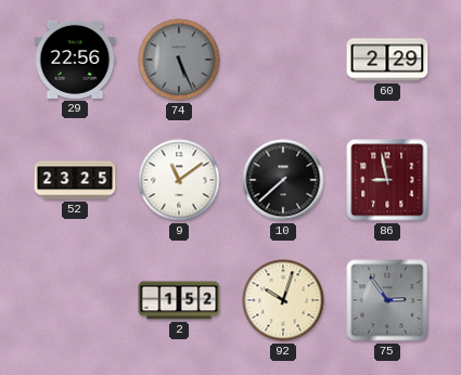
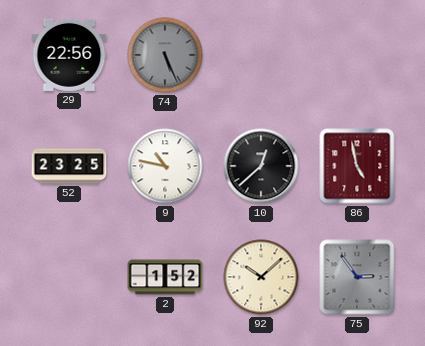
60: 2:29 -> none (387, 60)
9: 11:09 -> 10:47 (165, 166)
10: 7:38 -> 12:38 (261, 166)
86: 8:58 -> 4:58 (357, 166)
92: 10:03 -> 10:08 (261, 277)
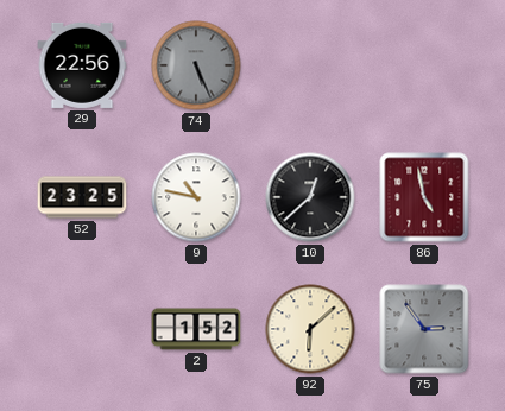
92: 10:08 -> 6:08 (310, 329)
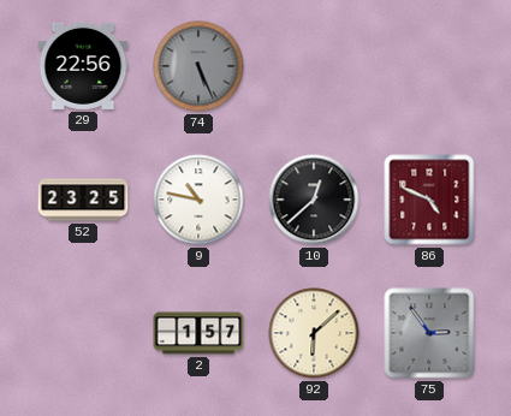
86: 4:58 -> 4:49 (429, 200)
2: 1:52 -> 1:57 (198, 333)
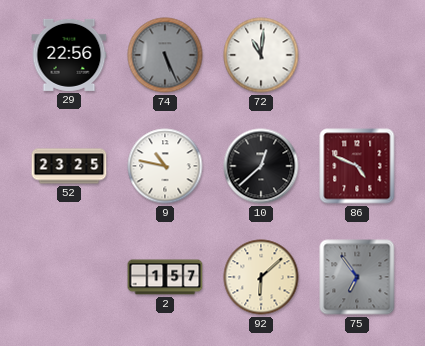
72: none -> 11:01 (261, 55)
75: 2:54 -> 6:54 (357, 277)
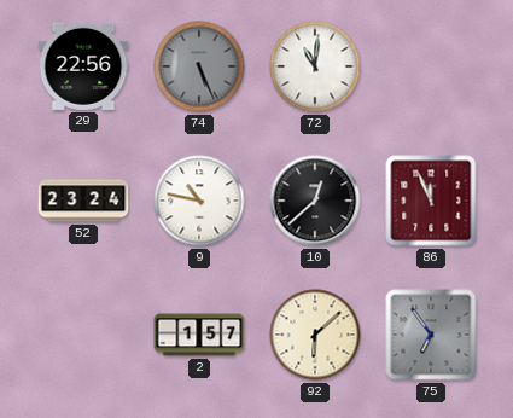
52: 23:25 -> 23:24 (83, 201)
86: 4:49 -> 11:56 (431, 201)
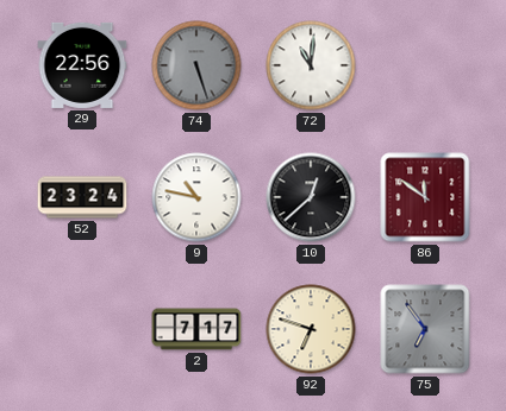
74: 5:26 -> 5:27 (196, 65)
86: 11:56 -> 11:51 (425, 197)
2: 1:57 -> 7:17 (196, 329)
92: 6:08 -> 6:48 (311, 329)
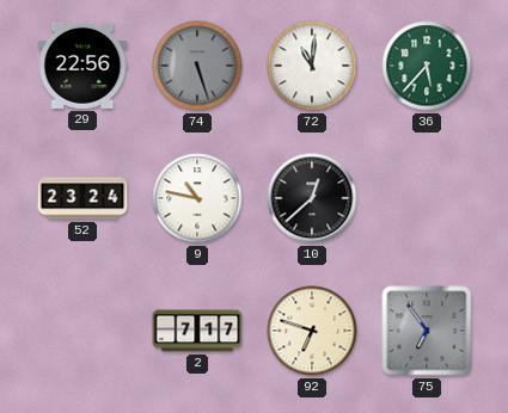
36: none -> 5:37 (427, 66)
86: 11:51 -> none (425, 197)
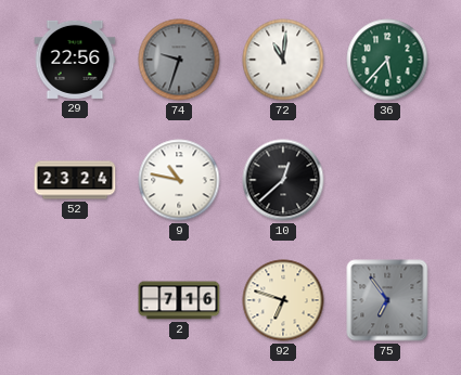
74: 5:27 -> 9:33 (179, 60)
2: 7:17 -> 7:16 (179, 300)
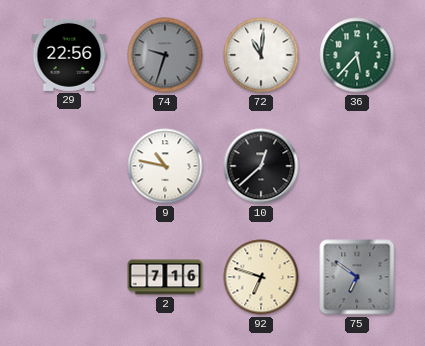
52: 23:24 -> none (75, 180)
75: 6:54 -> 6:51 (357, 277)
